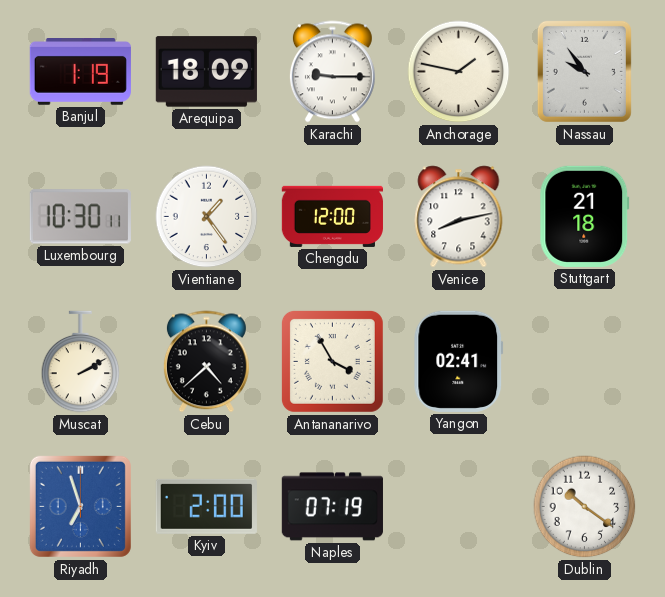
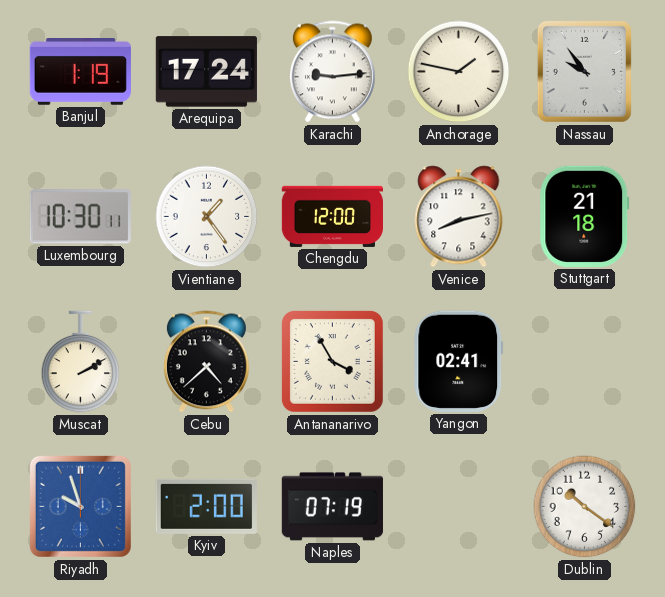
Arequipa: 18:09 -> 17:24 (206, 72)
Karachi: 9:15 -> 9:14 (332, 72)
Riyadh: 6:57 -> 9:57 (80, 506)
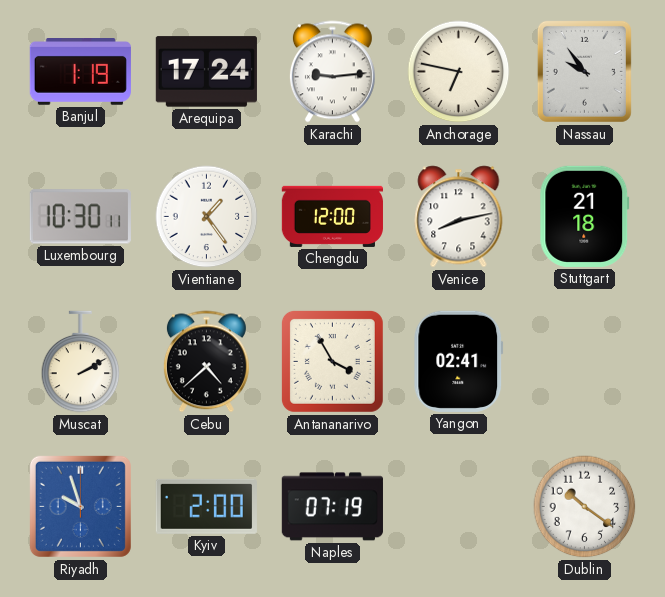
Anchorage: 1:47 -> 6:47 (459, 72)
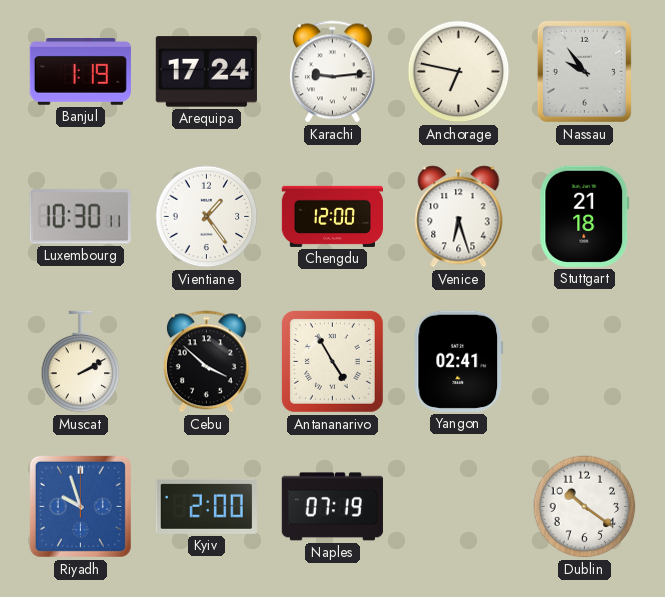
Venice: 8:13 -> 6:27 (459, 217)
Cebu: 4:38 -> 3:52 (206, 362)
Antananarivo: 3:55 -> 4:55 (332, 361)
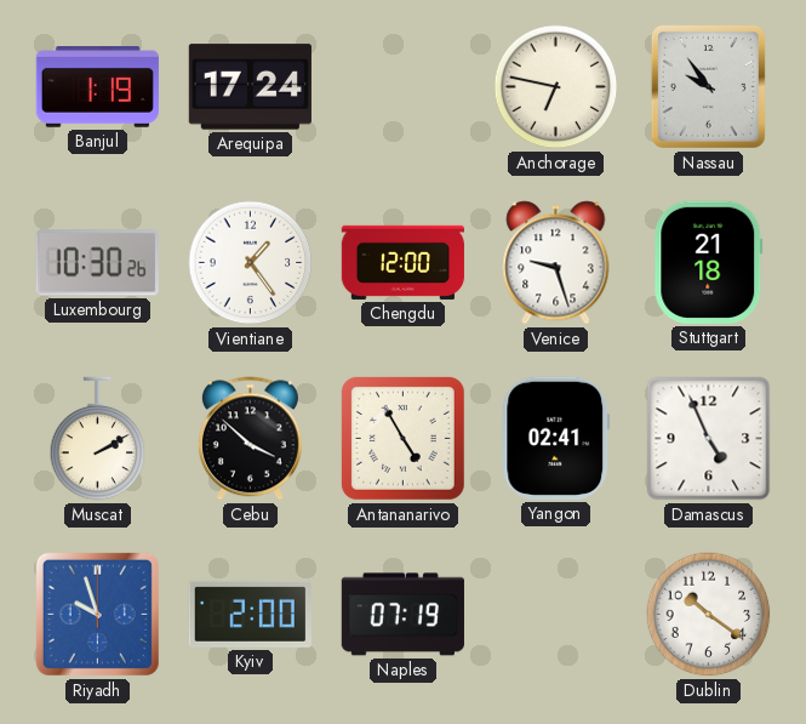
Karachi: 9:14 -> none (332, 72)
Luxembourg: 10:30:11 -> 10:30:26 (97, 263)
Venice: 6:27 -> 9:27 (556, 263)
Damascus: none -> 4:56 (709, 439)
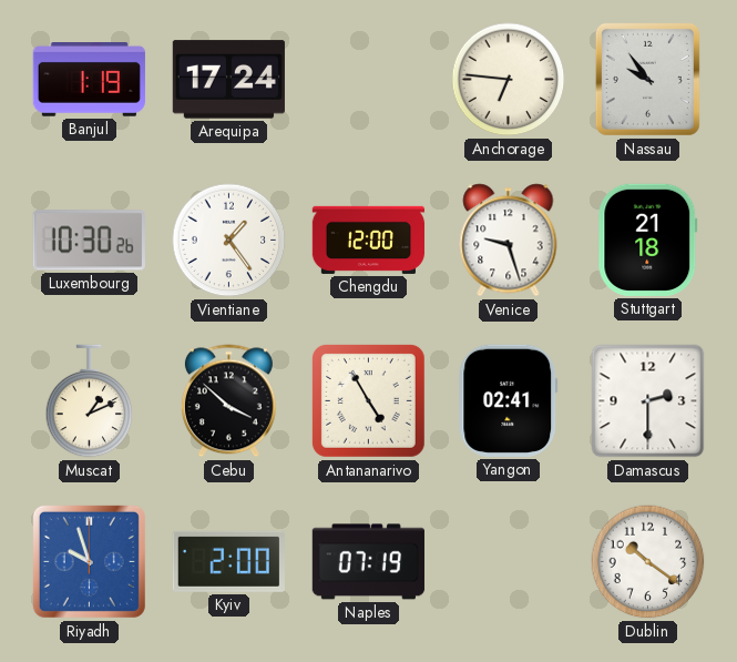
Anchorage: 6:47 -> 6:46 (509, 80)
Muscat: 2:10 -> 1:11 (90, 401)
Damascus: 4:56 -> 2:30 (648, 401)
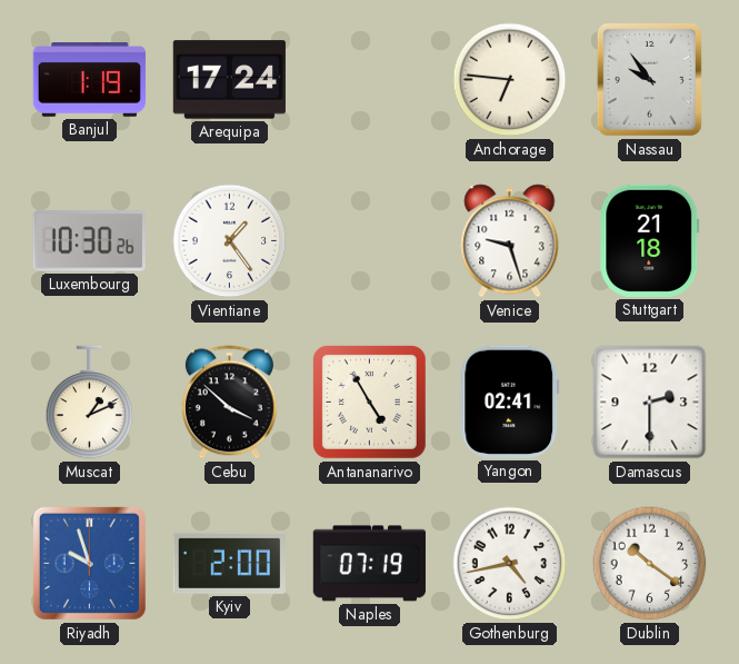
Chengdu: 12:00 -> none (368, 240)
Gothenburg: none -> 4:43 (510, 564)
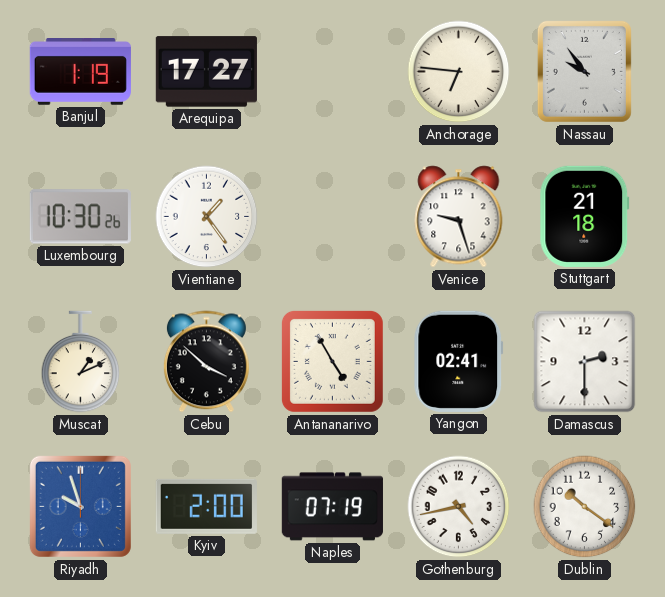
Arequipa: 17:24 -> 17:27 (206, 72)
